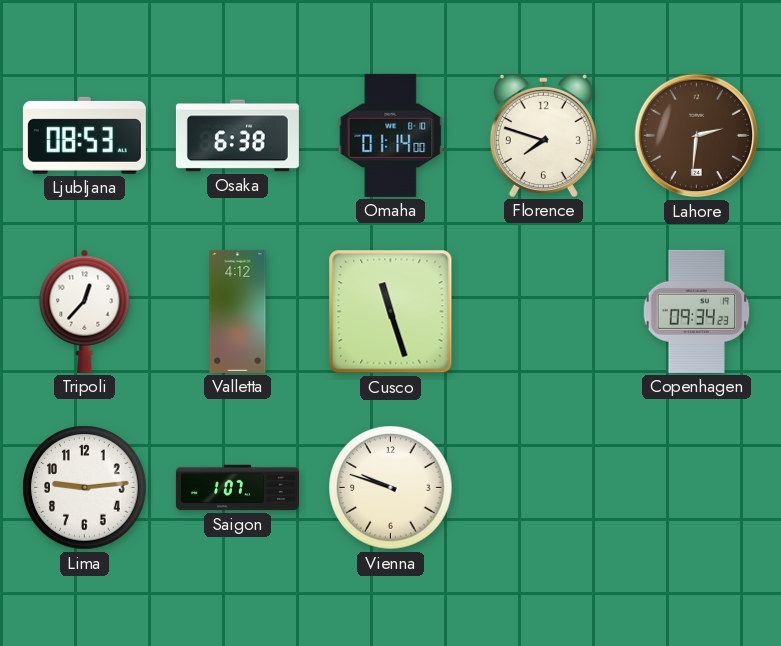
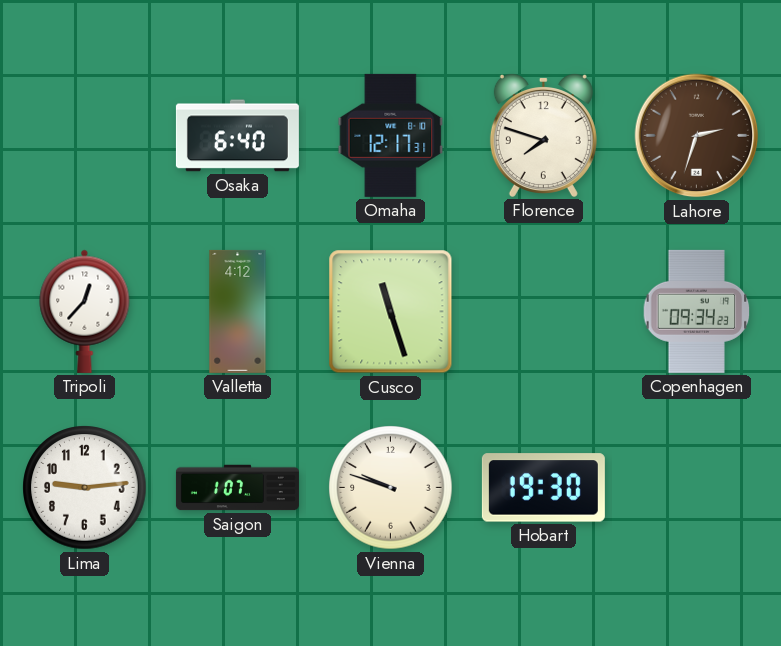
Ljubljana: 08:53 -> none (84, 135)
Osaka: 6:38 -> 6:40 (237, 136)
Omaha: 01:14 -> 12:17 (391, 135)
Lahore: 2:31 -> 2:33 (697, 136)
Hobart: none -> 19:30 (543, 488)
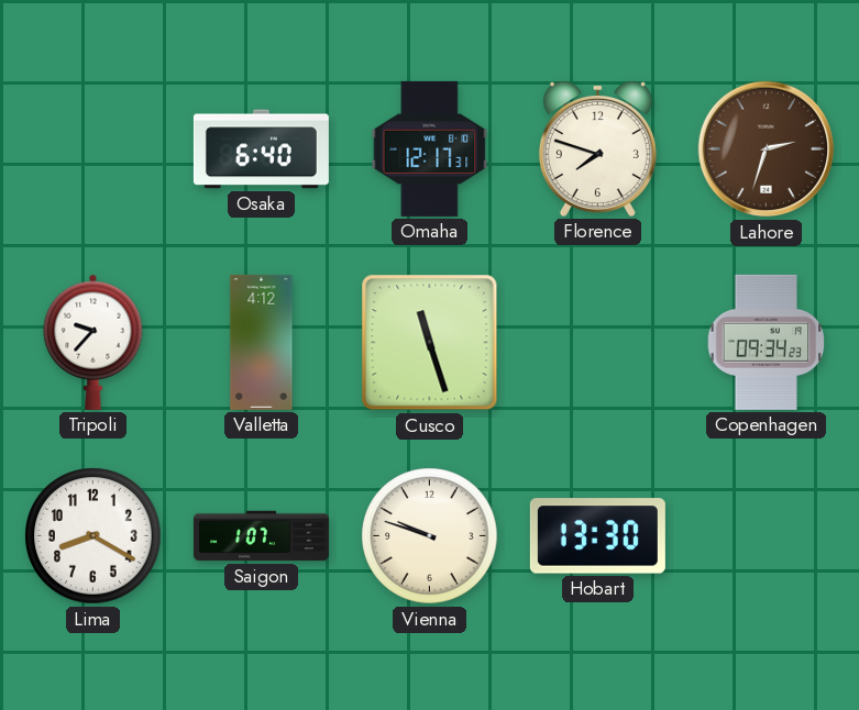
Tripoli: 12:37 -> 9:37 (93, 342)
Lima: 9:14 -> 8:20 (93, 536)
Hobart: 19:30 -> 13:30 (597, 536)
